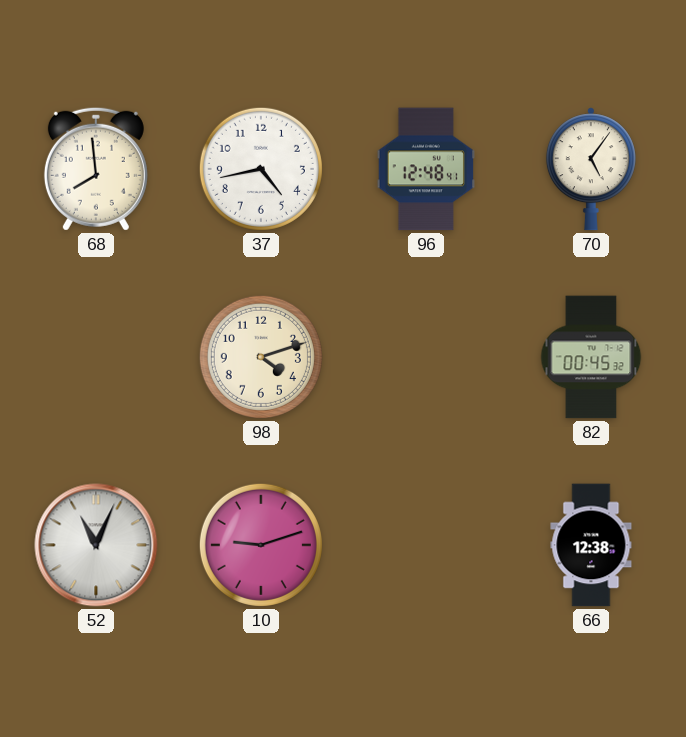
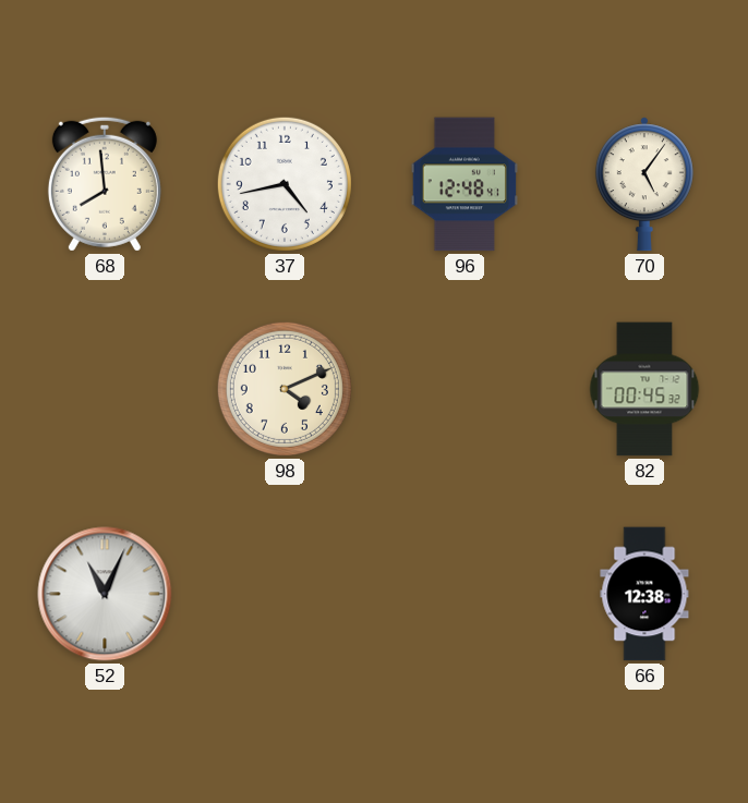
98: 4:12 -> 4:11 (285, 389)
10: 9:12 -> none (261, 545)
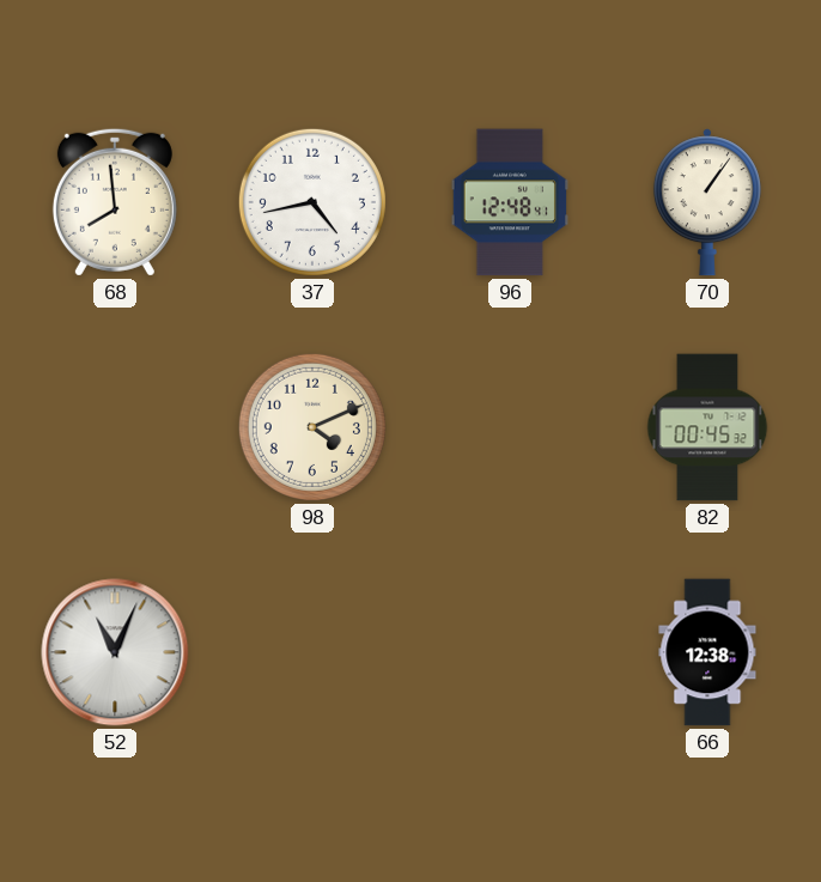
70: 5:06 -> 1:06 (707, 202)
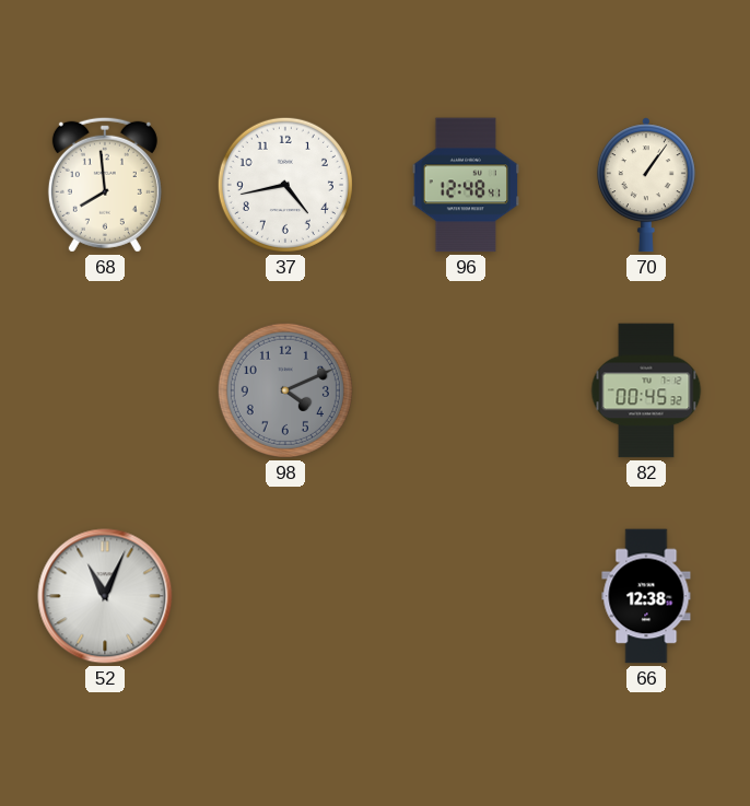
98 dial: cream -> grey (285, 390)
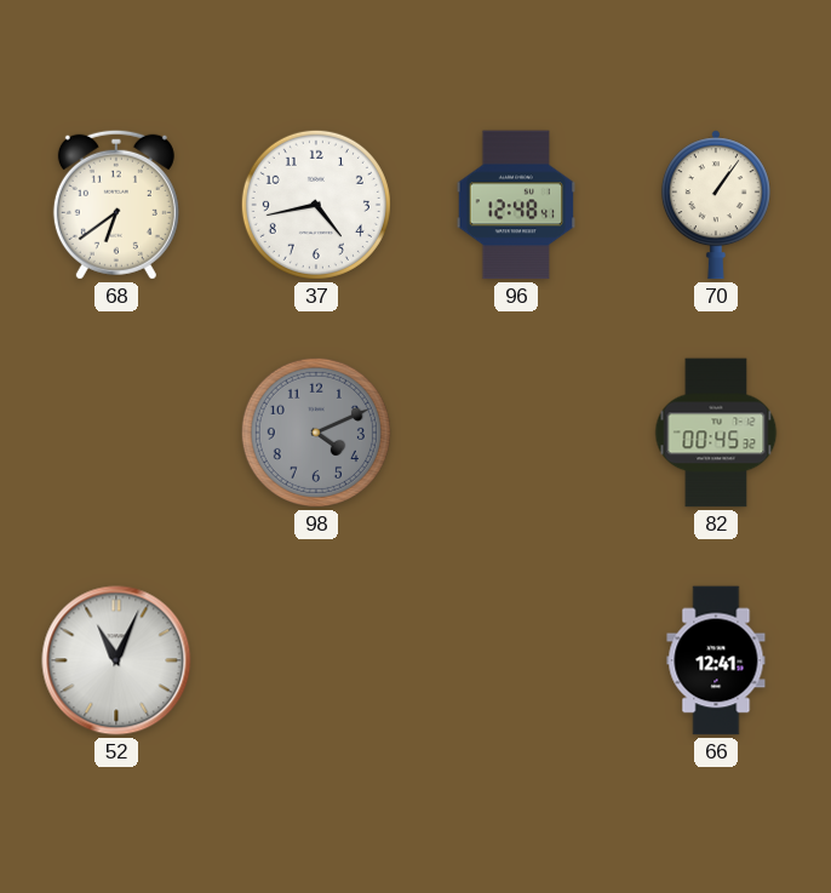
68: 7:59 -> 6:39 (116, 205)
66: 12:38 -> 12:41 (716, 660)
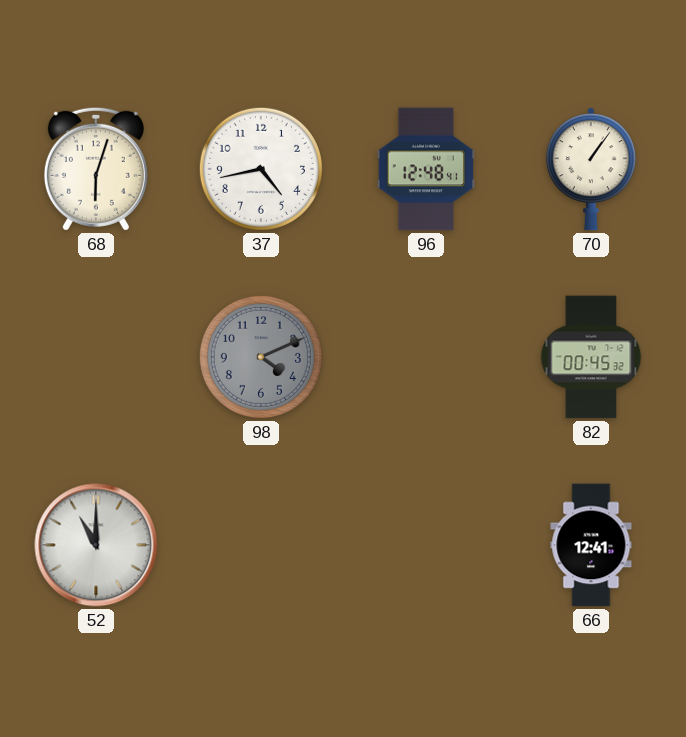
68: 6:39 -> 6:03 (96, 169)
52: 11:04 -> 11:00 (96, 545)
